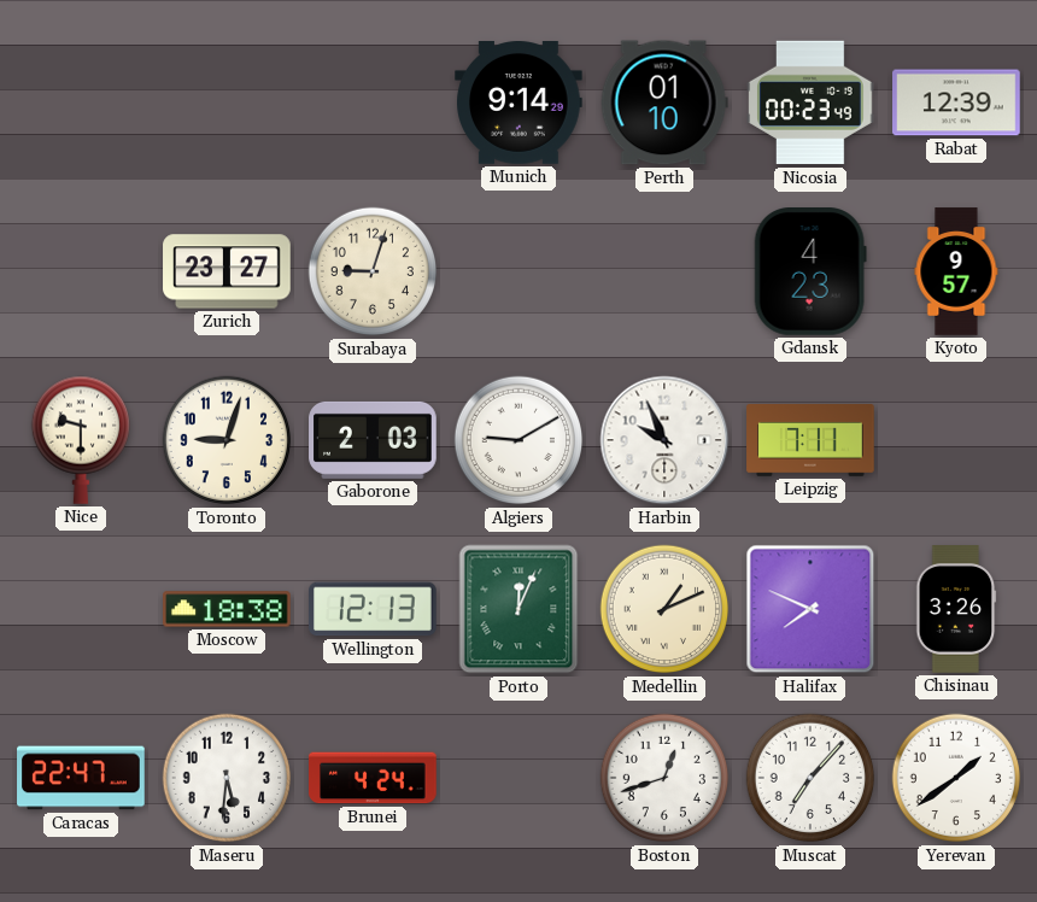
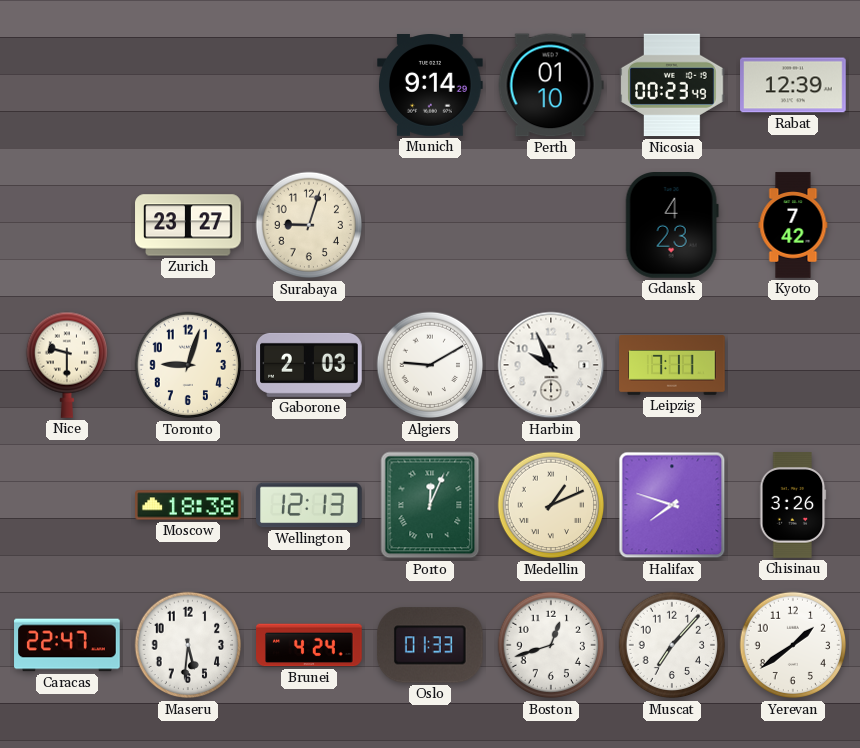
Kyoto: 9:57 -> 7:42 (793, 225)
Halifax: 7:49 -> 7:48 (672, 505)
Oslo: none -> 01:33 (431, 645)
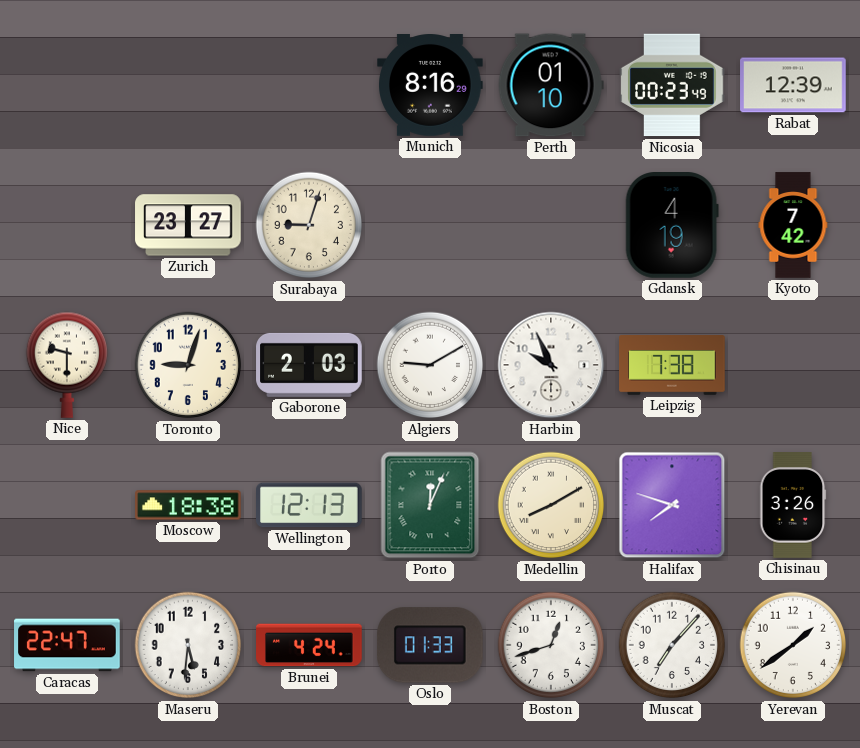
Munich: 9:14 -> 8:16 (430, 86)
Gdansk: 4:23 -> 4:19 (672, 226)
Leipzig: 7:11 -> 7:38 (672, 366)
Medellin: 1:11 -> 8:10 (551, 505)
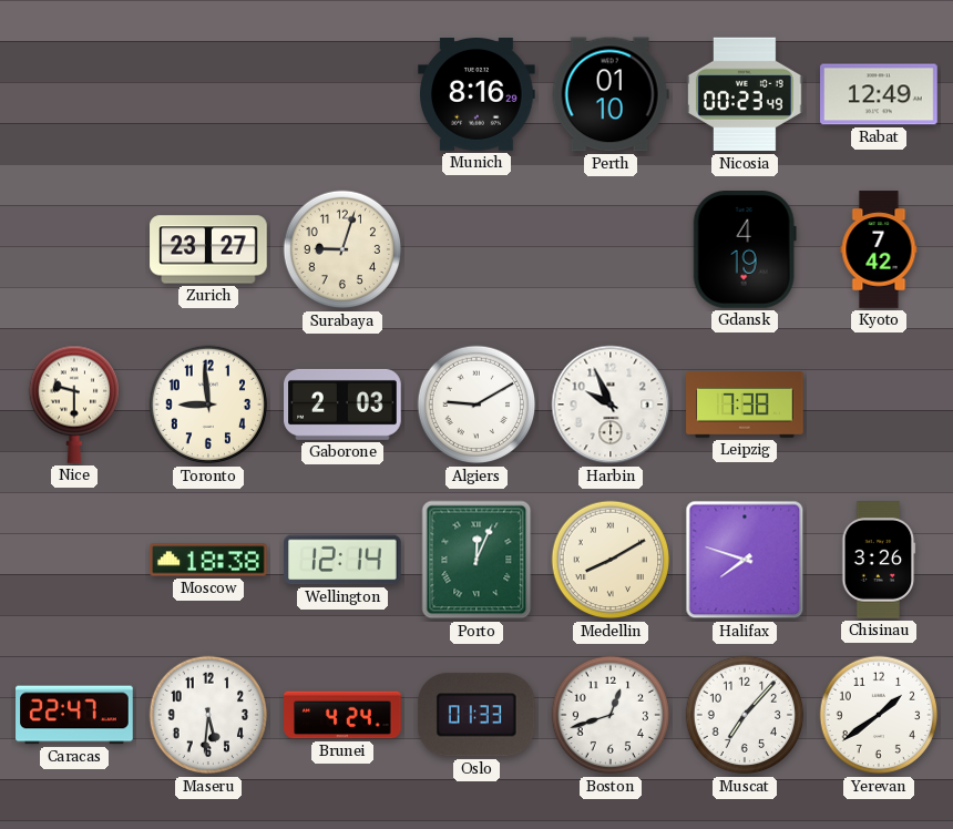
Rabat: 12:39 -> 12:49 (879, 94)
Toronto: 9:03 -> 8:59 (208, 405)
Wellington: 12:13 -> 12:14 (342, 560)
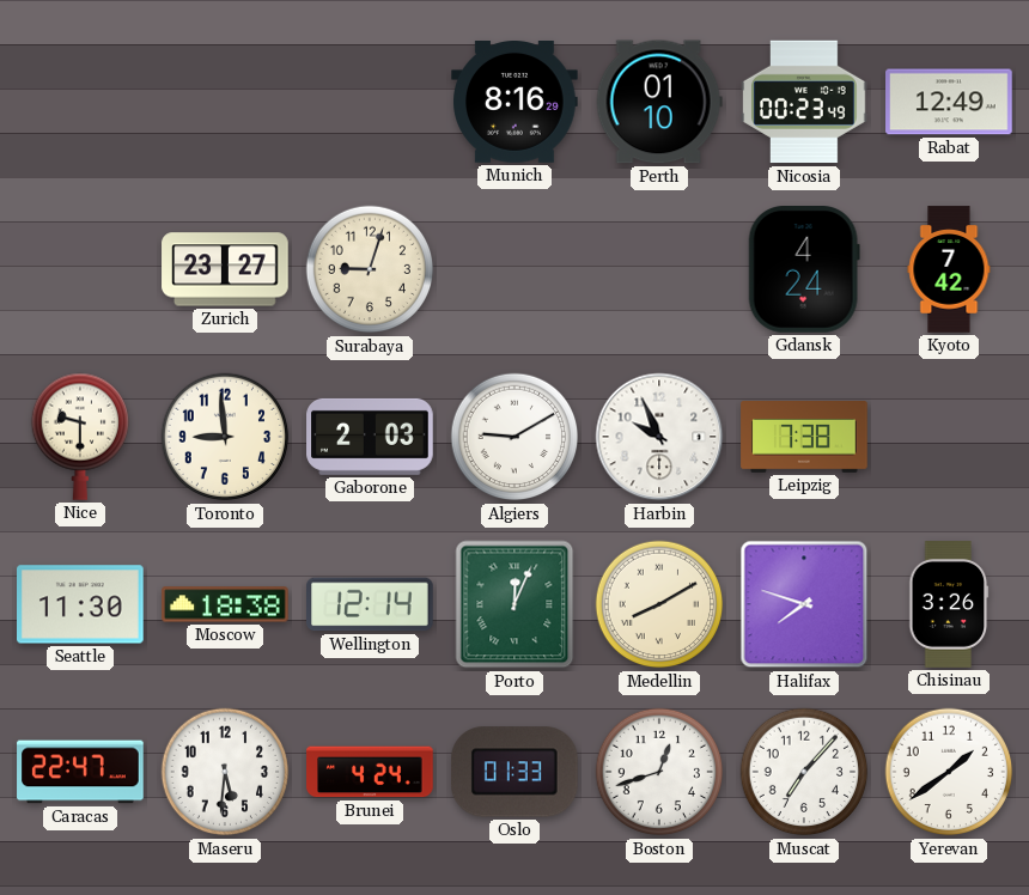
Gdansk: 4:19 -> 4:24 (804, 270)
Seattle: none -> 11:30 (81, 604)
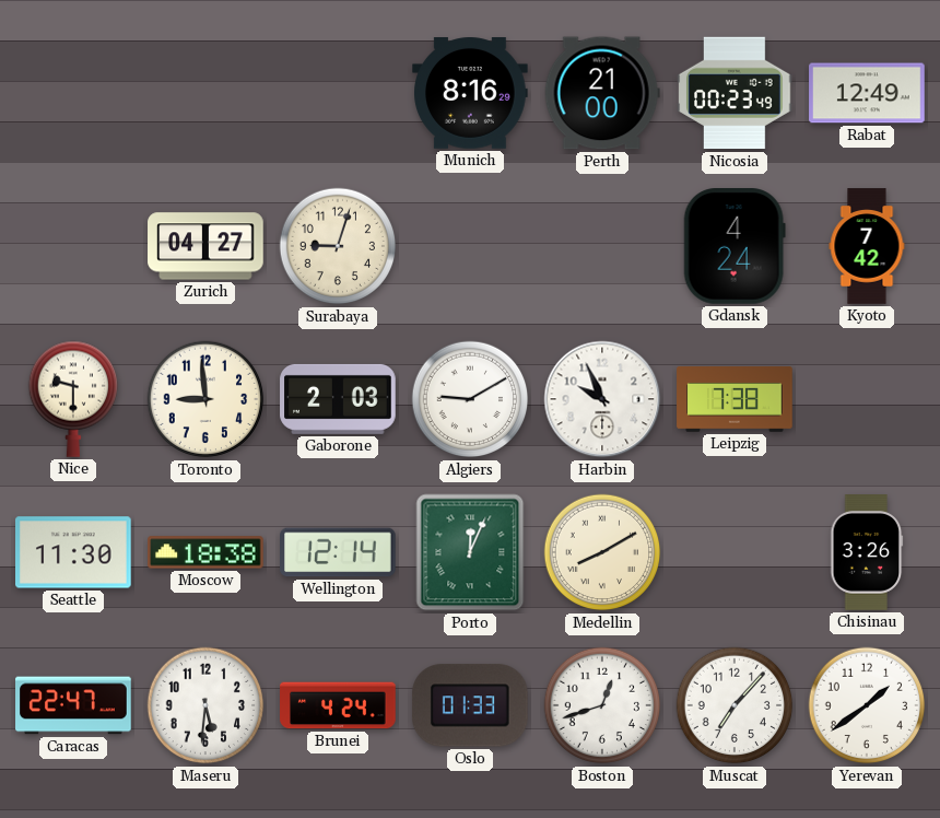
Perth: 01:10 -> 21:00 (602, 93)
Zurich: 23:27 -> 04:27 (205, 246)
Halifax: 7:48 -> none (804, 604)
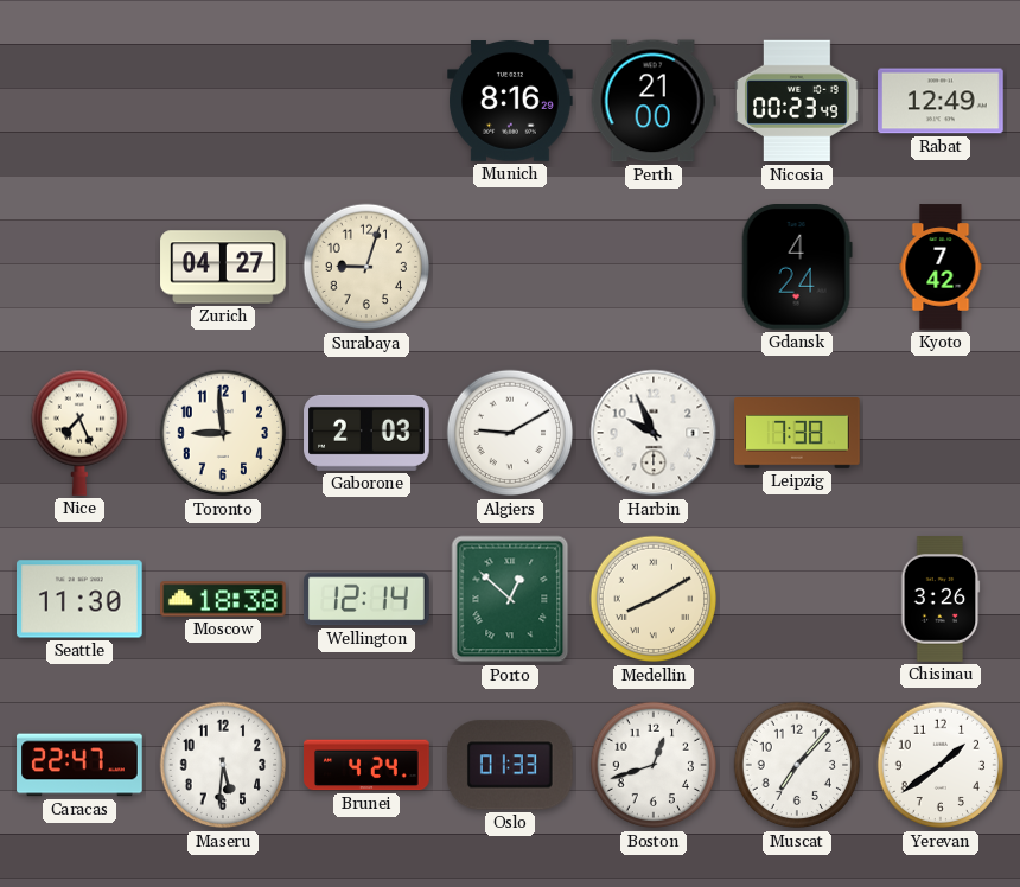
Nice: 9:30 -> 7:26 (78, 433)
Porto: 12:04 -> 12:52 (510, 599)
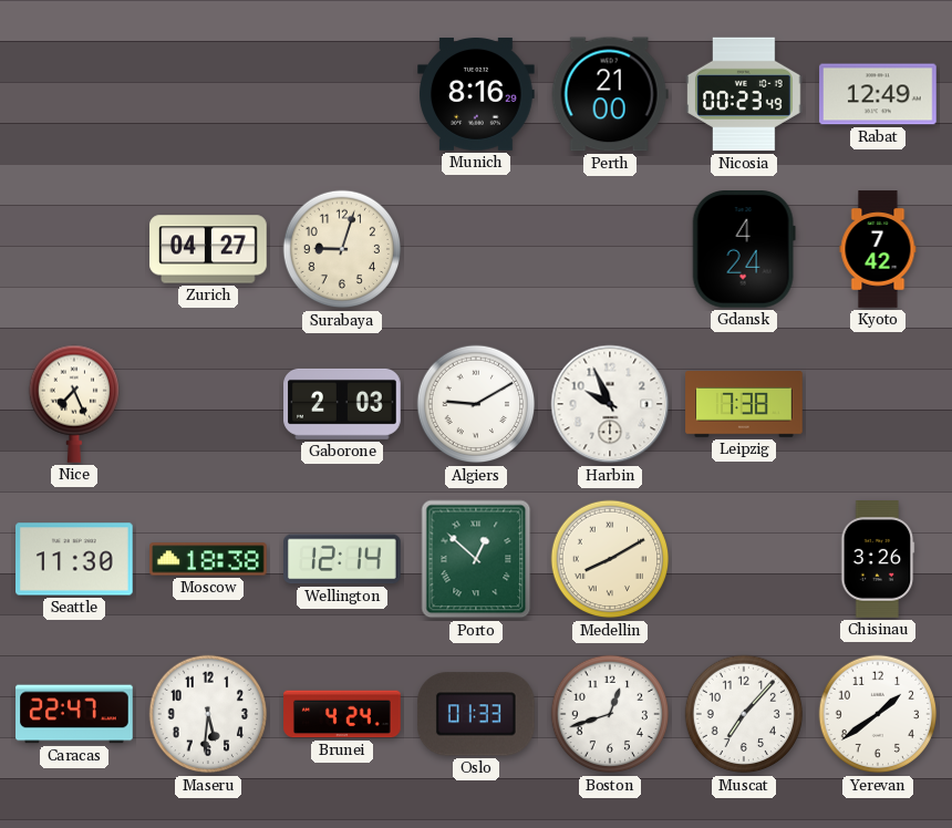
Toronto: 8:59 -> none (223, 433)
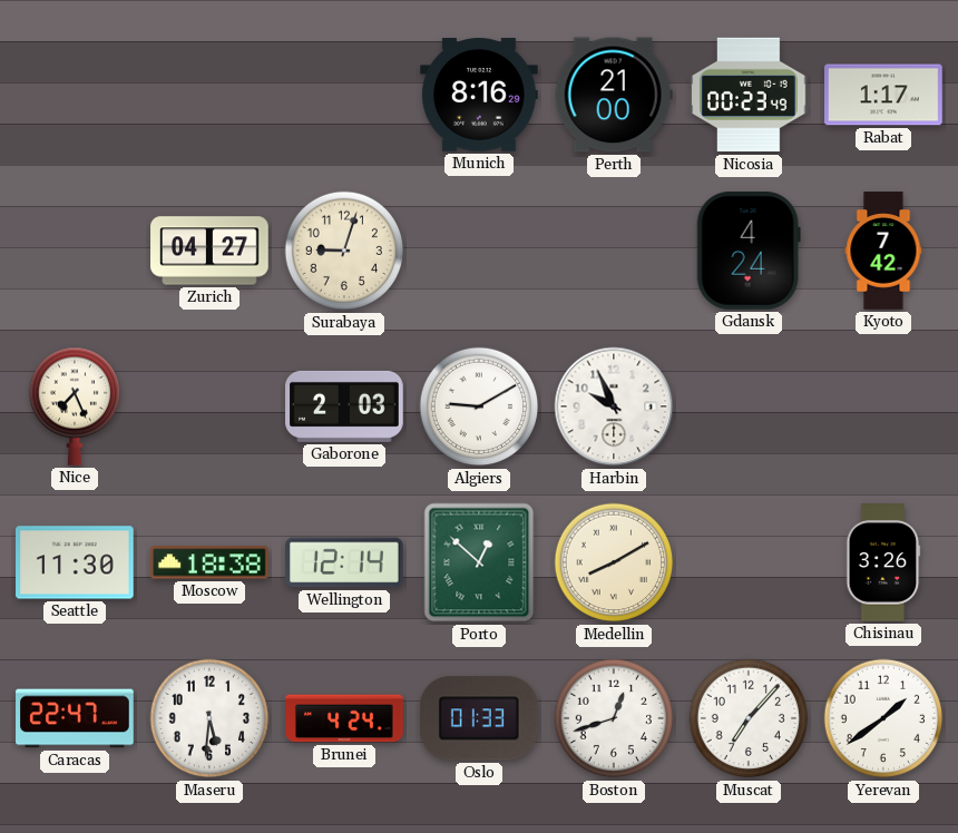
Rabat: 12:49 -> 1:17 (883, 95)
Leipzig: 7:38 -> none (744, 405)
